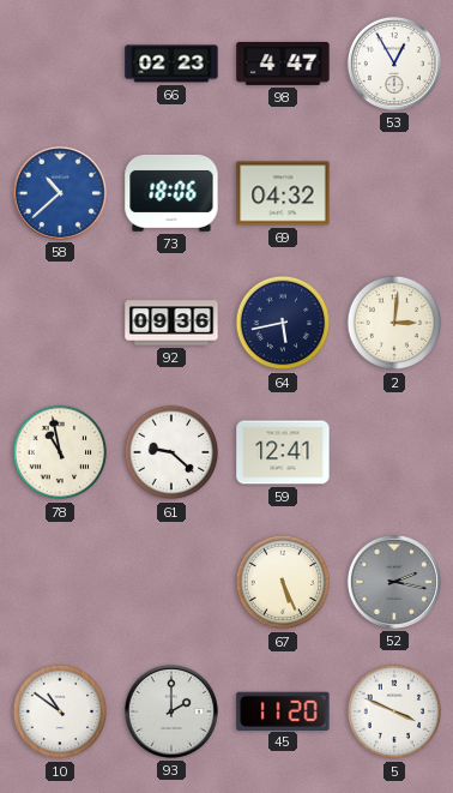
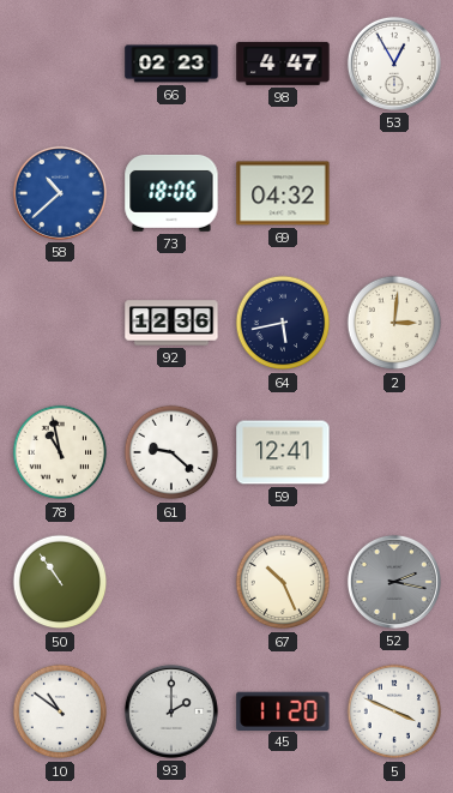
92: 09:36 -> 12:36 (171, 323)
50: none -> 10:54 (60, 582)
67: 5:26 -> 10:26 (283, 582)
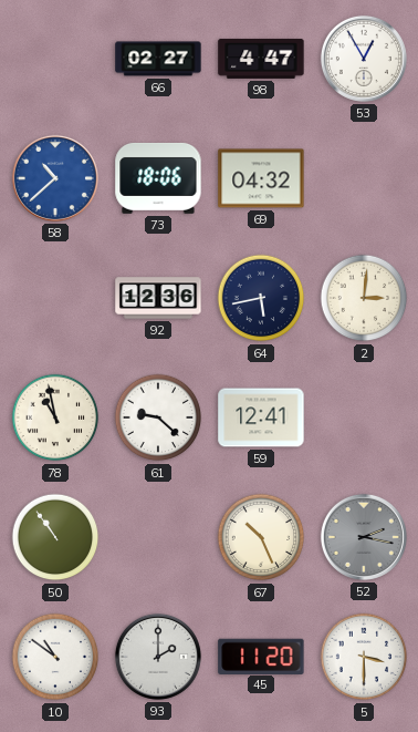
66: 02:23 -> 02:27 (158, 59)
5: 3:49 -> 3:30 (364, 657)
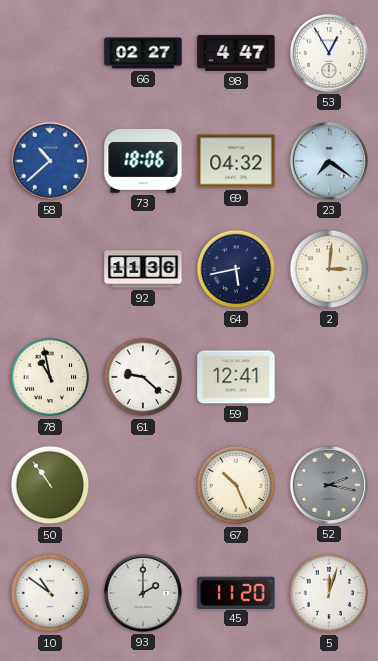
23: none -> 7:21 (329, 161)
92: 12:36 -> 11:36 (143, 269)
5: 3:30 -> 12:03 (329, 593)
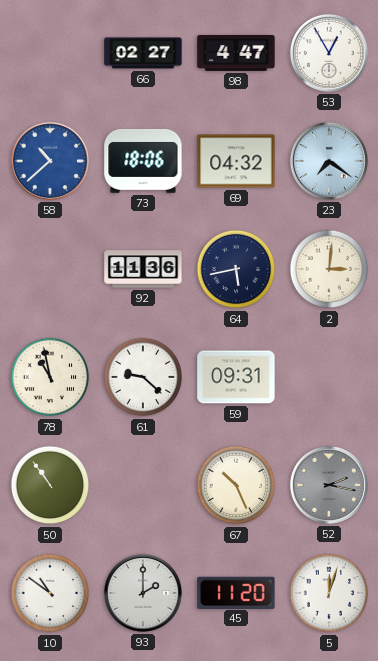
59: 12:41 -> 09:31 (236, 377)
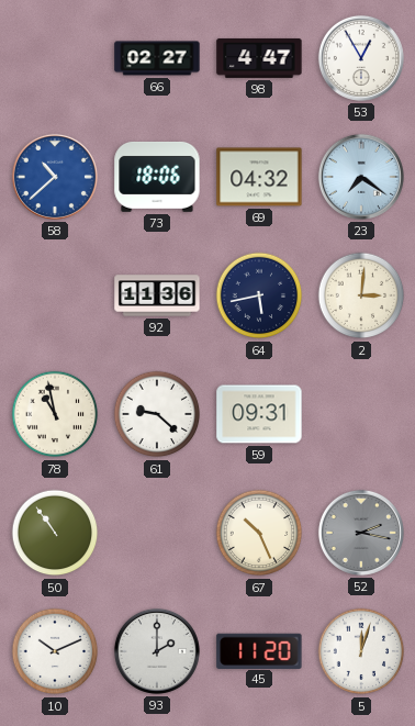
10: 10:51 -> 10:11 (55, 651)
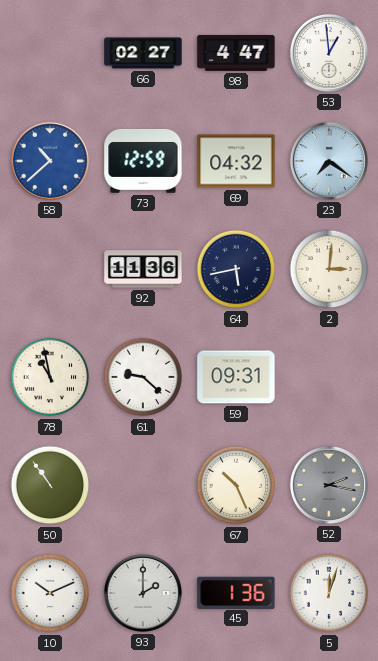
53: 12:55 -> 12:59 (329, 53)
73: 18:06 -> 12:59 (143, 161)
45: 11:20 -> 1:36 (236, 592)
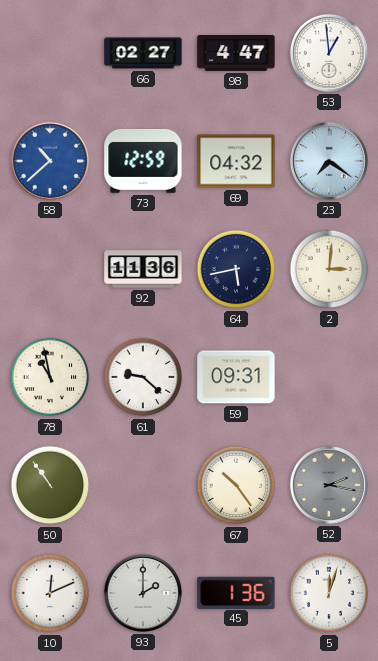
67: 10:26 -> 10:24 (236, 485)
10: 10:11 -> 12:11 (50, 593)
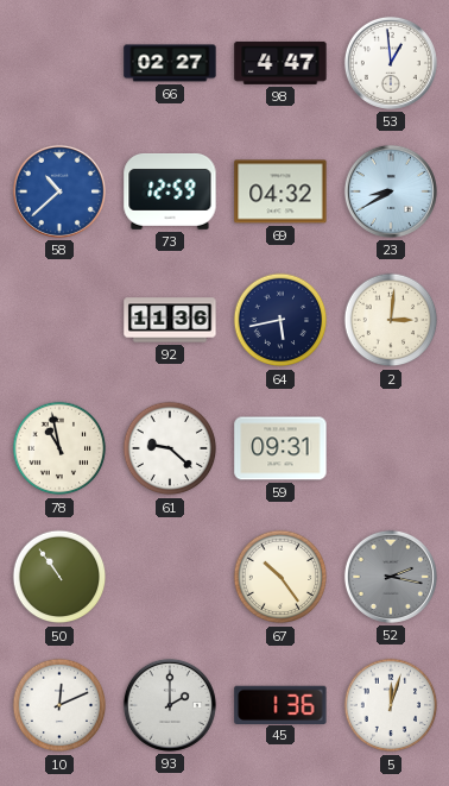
23: 7:21 -> 8:40 (391, 191)
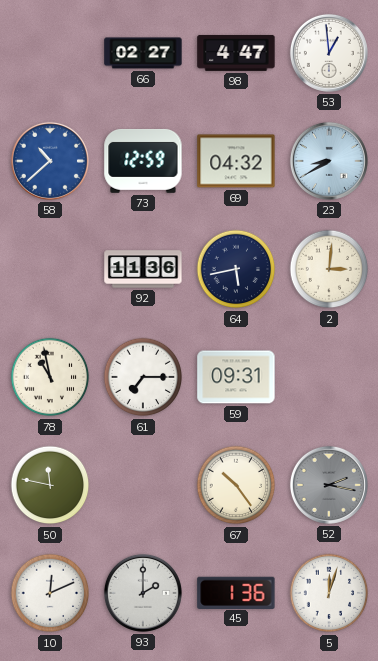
61: 9:22 -> 7:15 (143, 377)
50: 10:54 -> 11:47 (50, 485)
